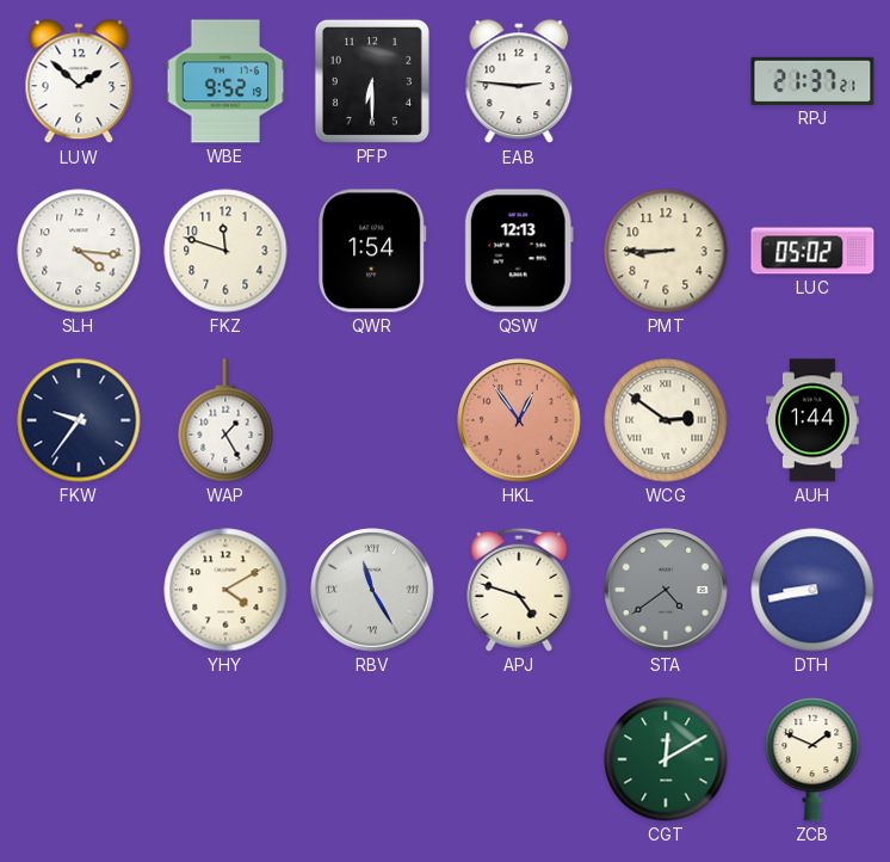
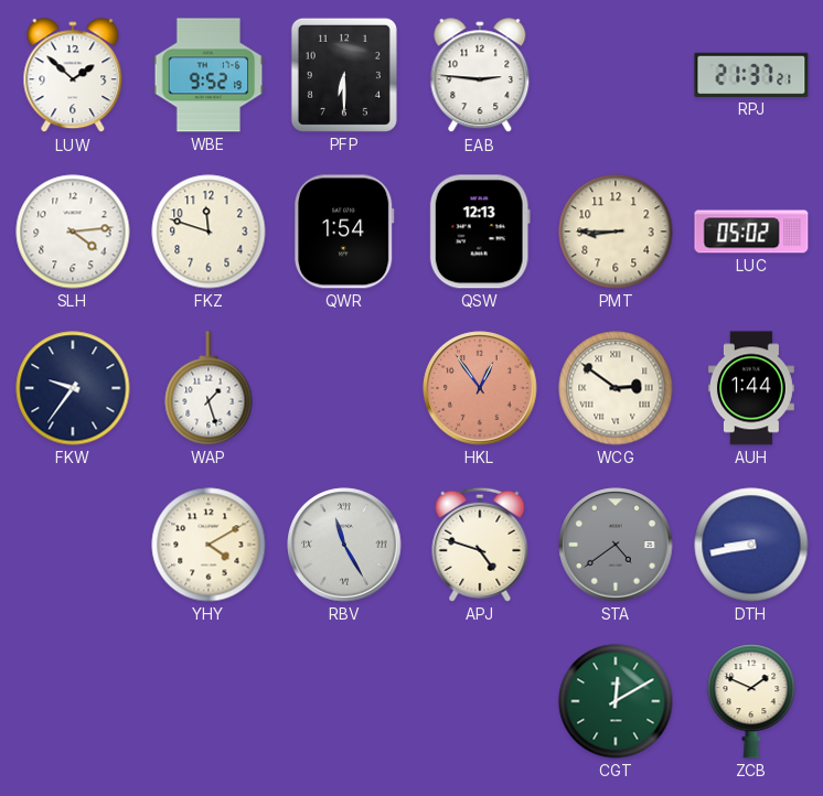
SLH: 4:16 -> 4:14 (73, 232)
WAP: 1:25 -> 1:27 (209, 388)
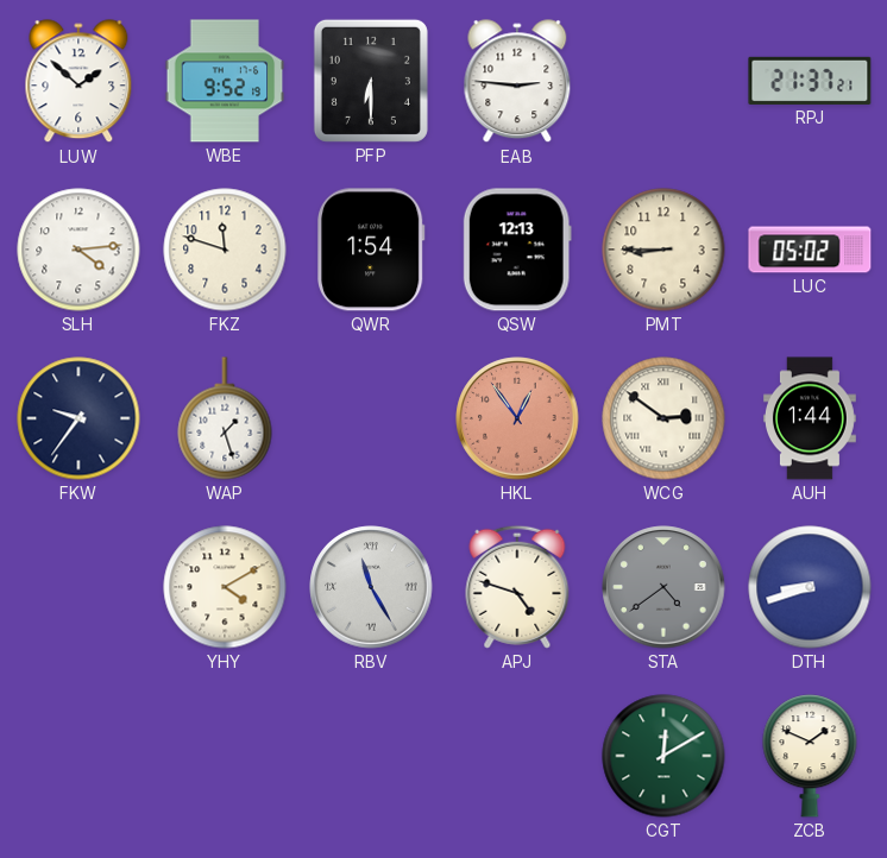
DTH: 8:43 -> 8:42 (810, 587)
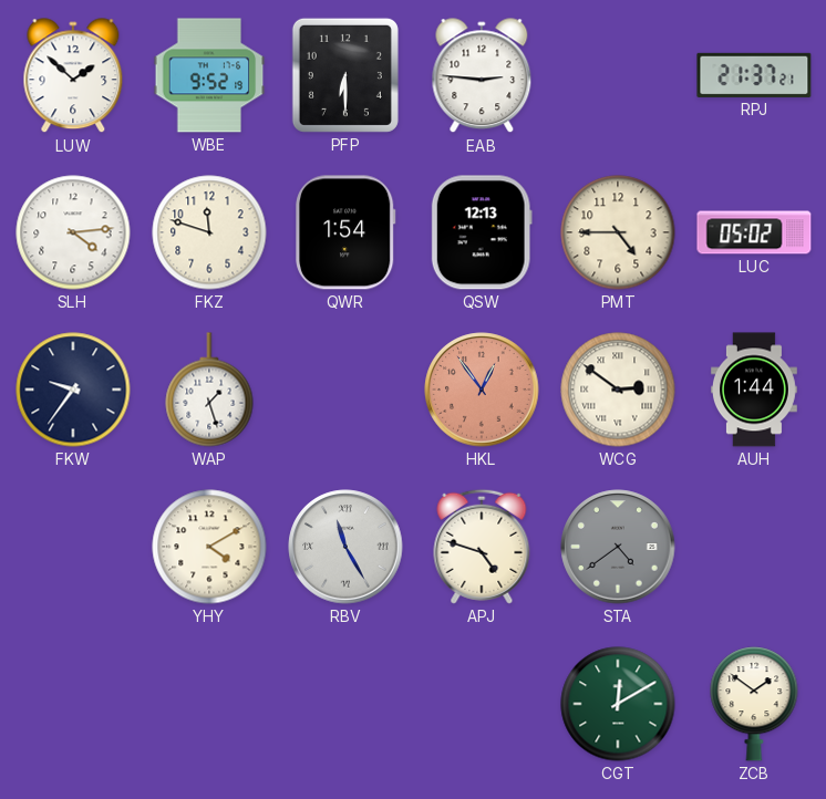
PMT: 8:45 -> 4:45 (618, 232)
DTH: 8:42 -> none (810, 587)
ZCB: 1:49 -> 1:51 (754, 704)
